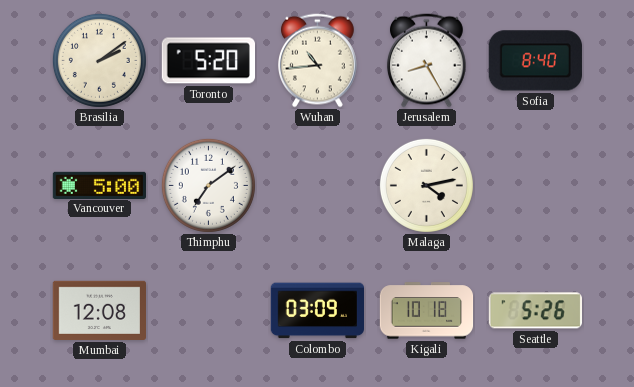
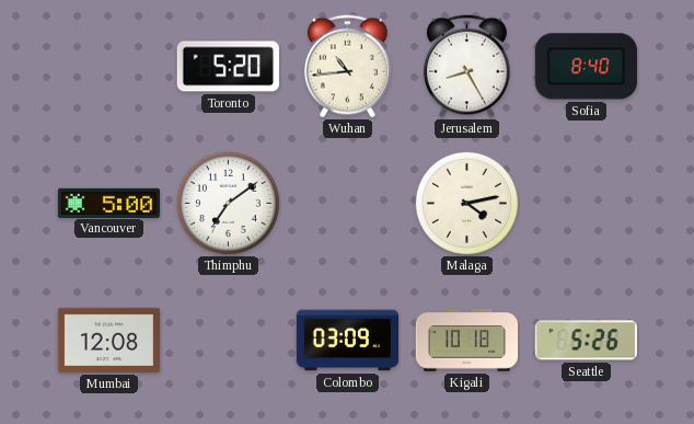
Brasilia: 2:09 -> none (99, 60)
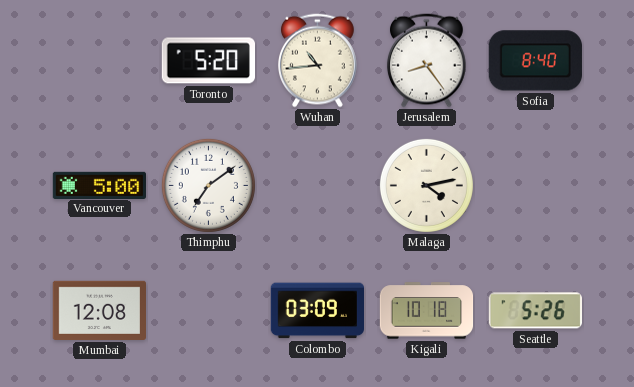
Jerusalem: 8:25 -> 8:24 (426, 61)
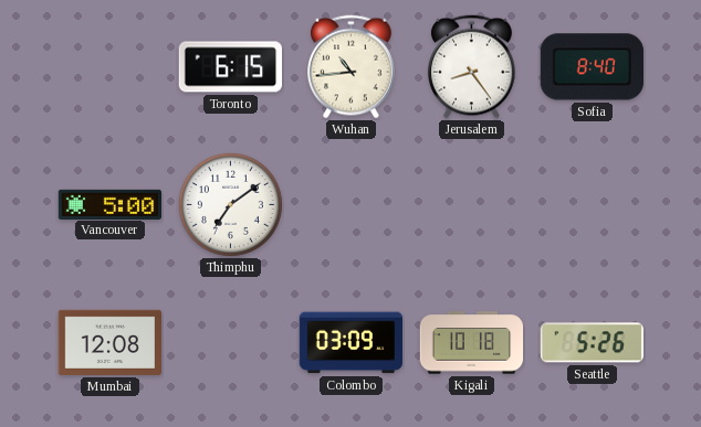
Toronto: 5:20 -> 6:15 (230, 67)
Malaga: 4:13 -> none (426, 185)
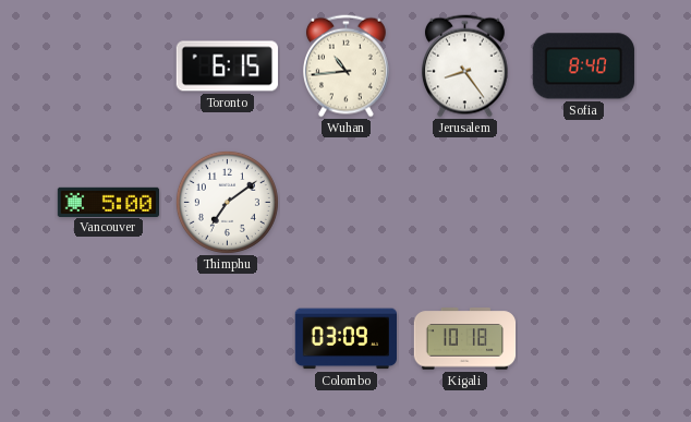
Mumbai: 12:08 -> none (109, 342)
Seattle: 5:26 -> none (592, 343)
